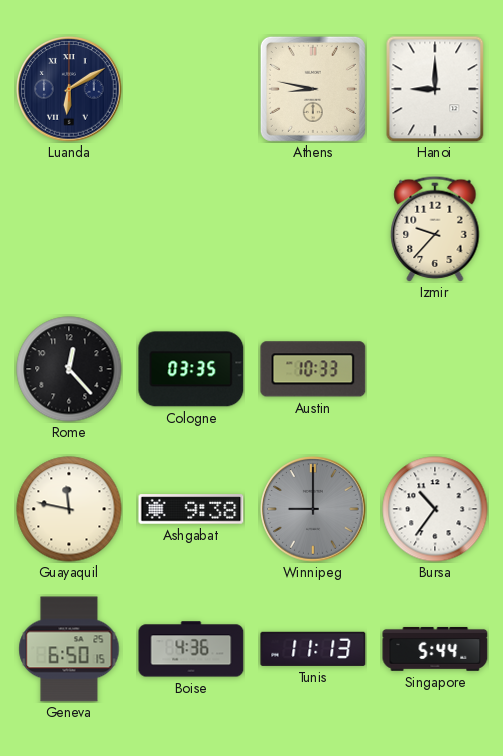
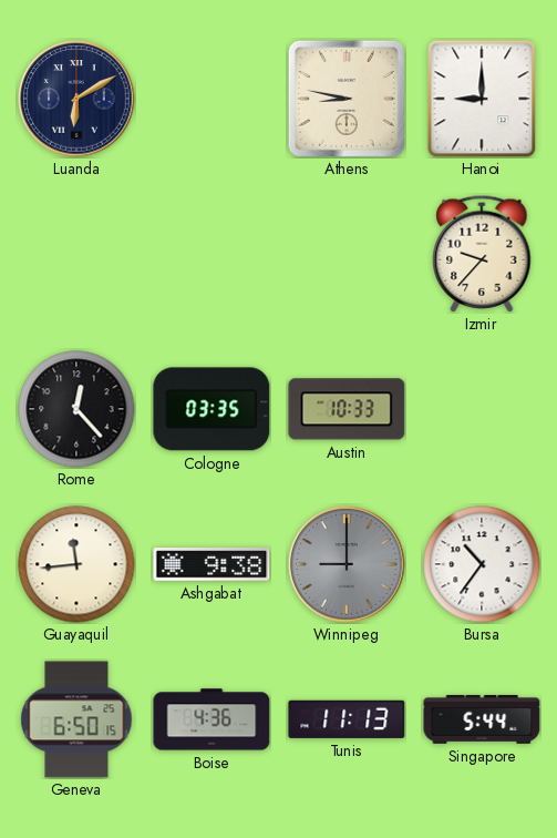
Guayaquil: 11:47 -> 11:44 (76, 564)
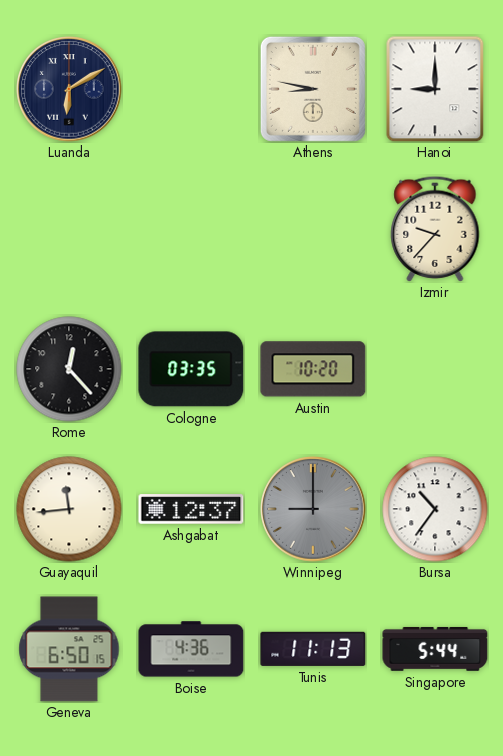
Austin: 10:33 -> 10:20 (313, 369)
Ashgabat: 9:38 -> 12:37 (191, 509)
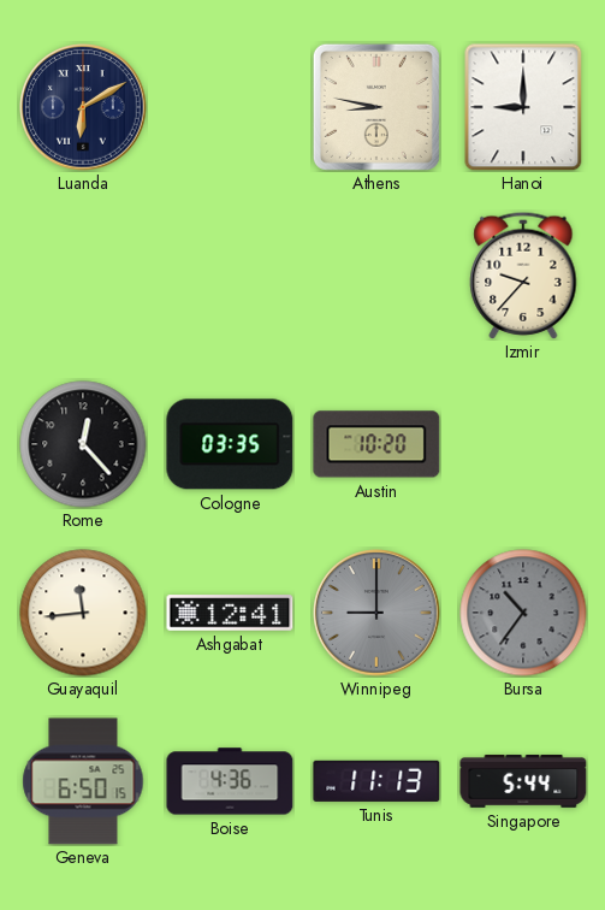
Ashgabat: 12:37 -> 12:41 (230, 613)
Bursa dial: white -> grey (523, 613)
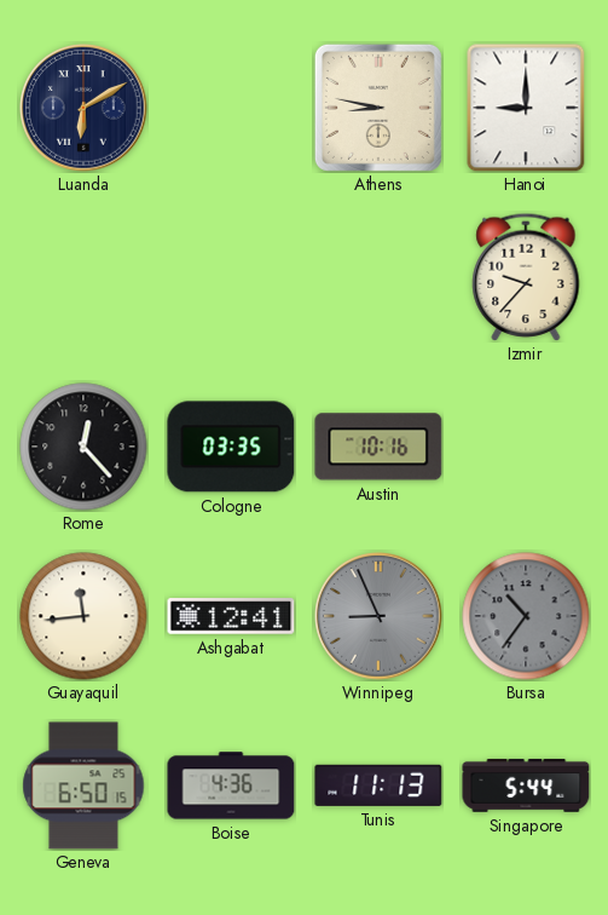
Austin: 10:20 -> 10:16 (378, 447)
Winnipeg: 9:00 -> 8:56 (378, 616)
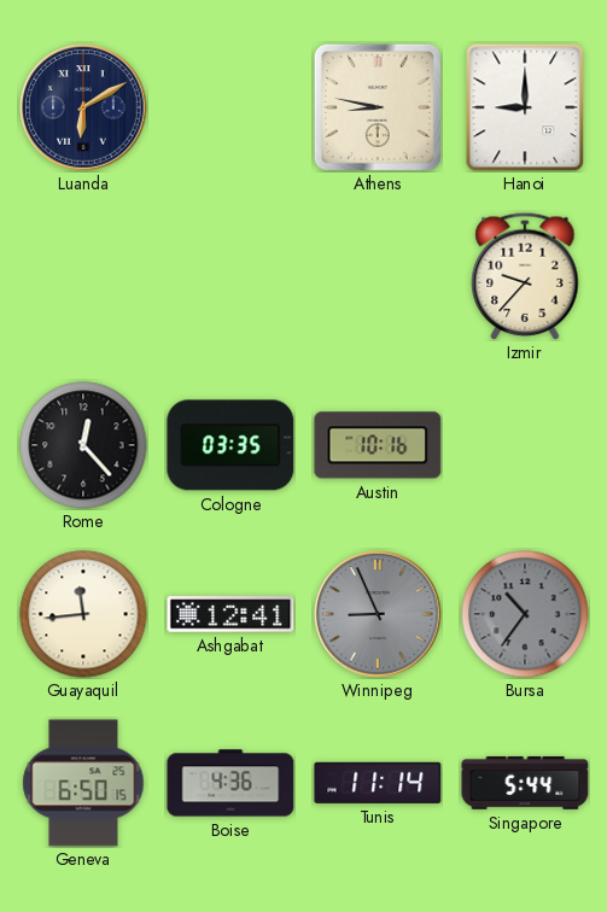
Tunis: 11:13 -> 11:14 (378, 783)
